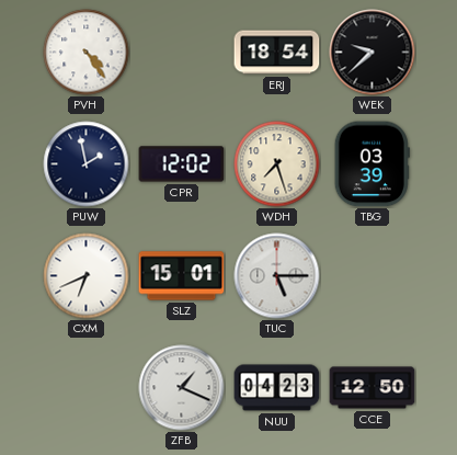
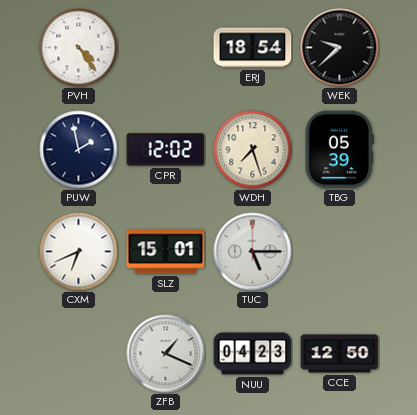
TBG: 03:39 -> 05:39 (339, 150)
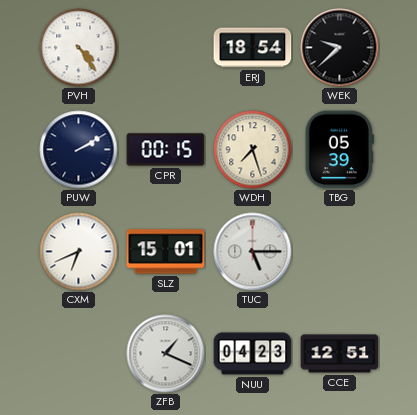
PUW: 1:58 -> 2:10 (79, 150)
CPR: 12:02 -> 00:15 (166, 150)
CCE: 12:50 -> 12:51 (340, 354)
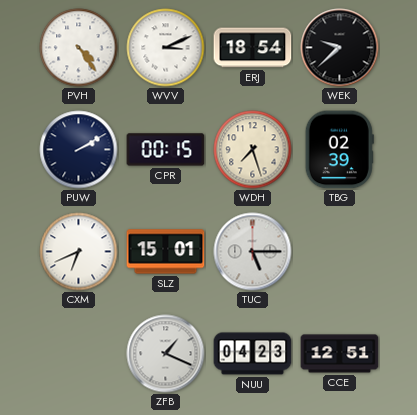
WVV: none -> 3:11 (166, 48)
TBG: 05:39 -> 02:39 (339, 150)
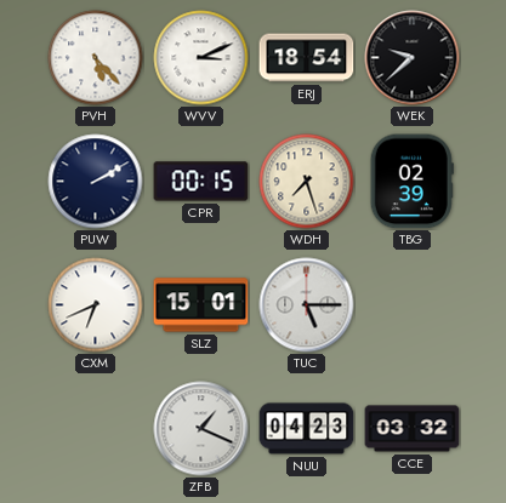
PVH: 4:24 -> 5:23 (96, 58)
CCE: 12:51 -> 03:32 (413, 429)
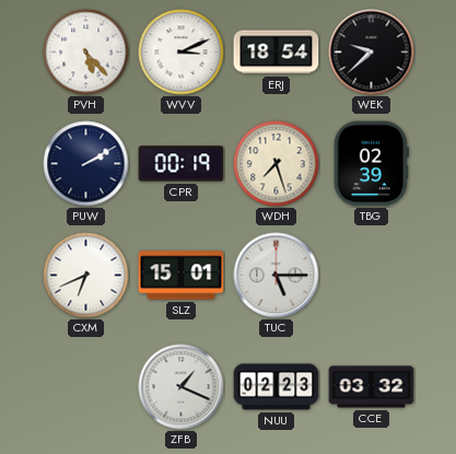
CPR: 00:15 -> 00:19 (182, 164)
NUU: 04:23 -> 02:23 (277, 387)
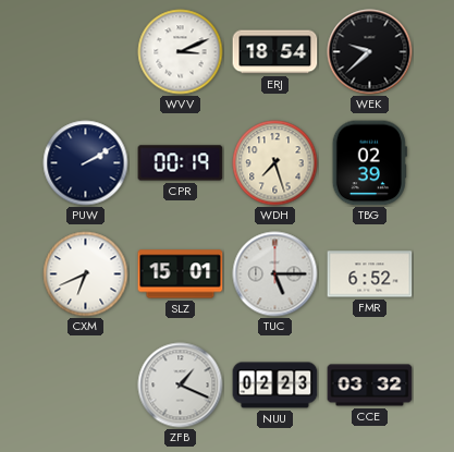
PVH: 5:23 -> none (86, 53)
FMR: none -> 6:52 (370, 274)
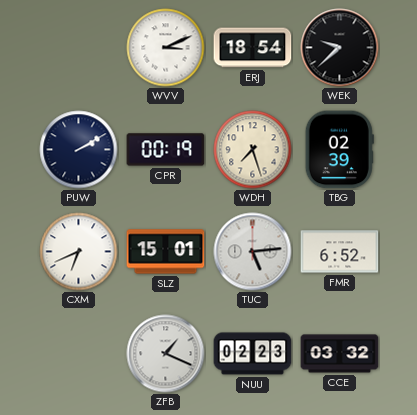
TUC: 5:15 -> 5:14 (253, 252)
